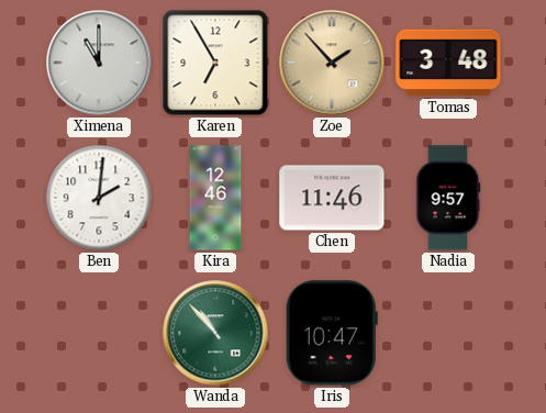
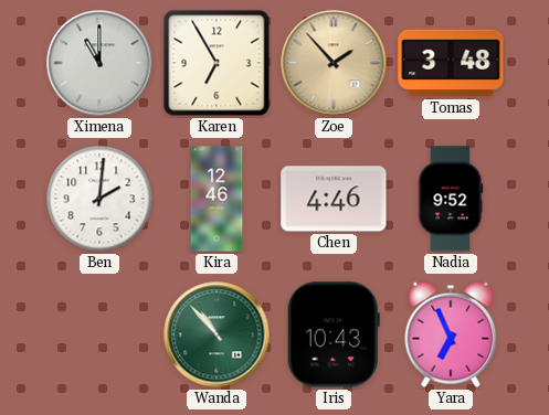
Chen: 11:46 -> 4:46 (334, 199)
Nadia: 9:57 -> 9:52 (451, 199)
Iris: 10:47 -> 10:43 (334, 334)
Yara: none -> 6:56 (451, 334)
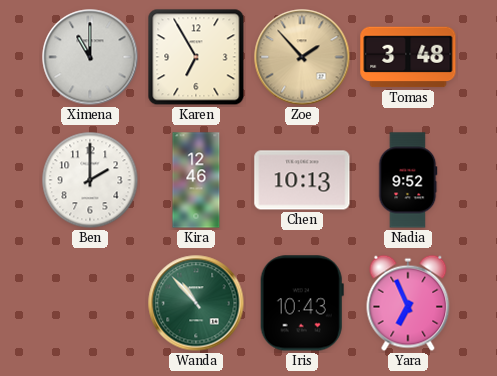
Ben: 2:01 -> 2:00 (90, 180)
Chen: 4:46 -> 10:13 (302, 180)
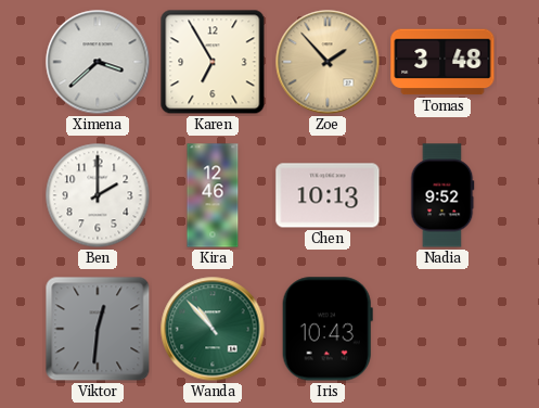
Ximena: 11:00 -> 3:38 (98, 62)
Viktor: none -> 12:31 (98, 329)
Yara: 6:56 -> none (408, 303)
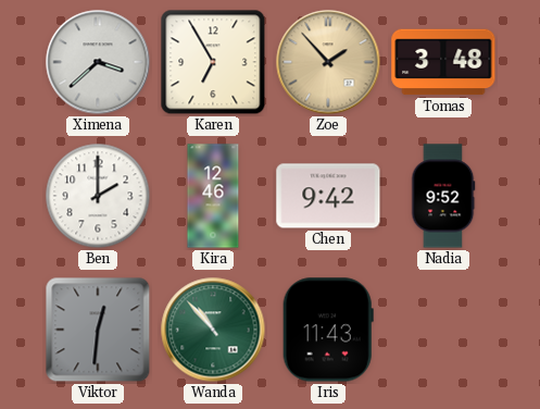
Chen: 10:13 -> 9:42 (328, 196)
Iris: 10:43 -> 11:43 (328, 330)
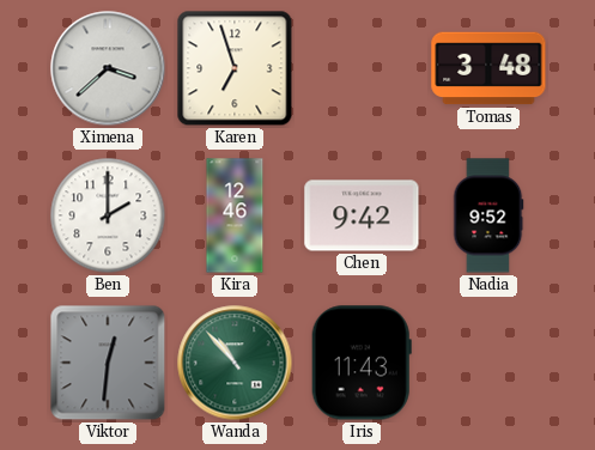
Karen: 6:55 -> 6:57 (235, 68)
Zoe: 1:53 -> none (328, 62)
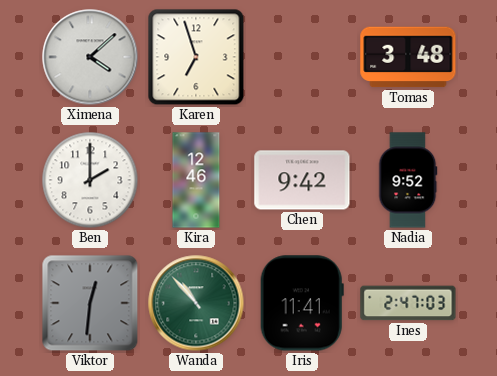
Ximena: 3:38 -> 4:08 (90, 57)
Iris: 11:43 -> 11:41 (302, 303)
Ines: none -> 2:47 (408, 303)
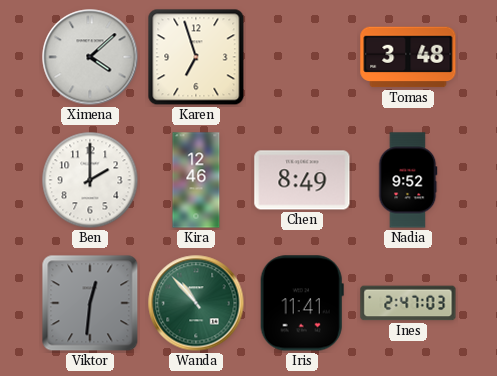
Chen: 9:42 -> 8:49 (302, 180)
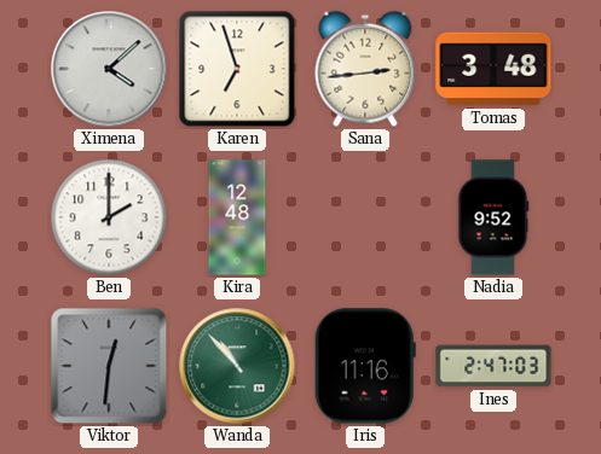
Sana: none -> 2:44 (365, 69)
Kira: 12:46 -> 12:48 (237, 217)
Chen: 8:49 -> none (302, 180)
Iris: 11:41 -> 11:16 (365, 366)
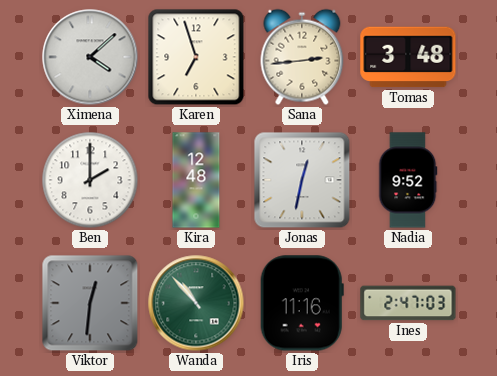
Jonas: none -> 12:32 (302, 180)
